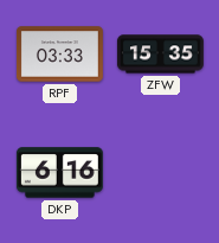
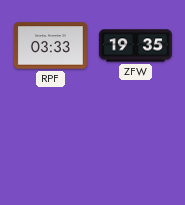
ZFW: 15:35 -> 19:35 (136, 46)
DKP: 6:16 -> none (59, 173)
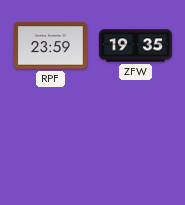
RPF: 03:33 -> 23:59 (50, 46)
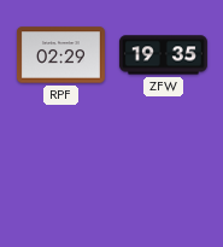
RPF: 23:59 -> 02:29 (60, 55)
